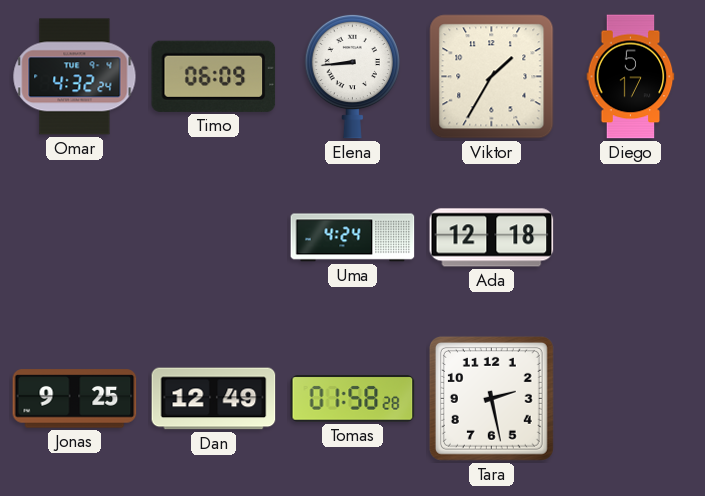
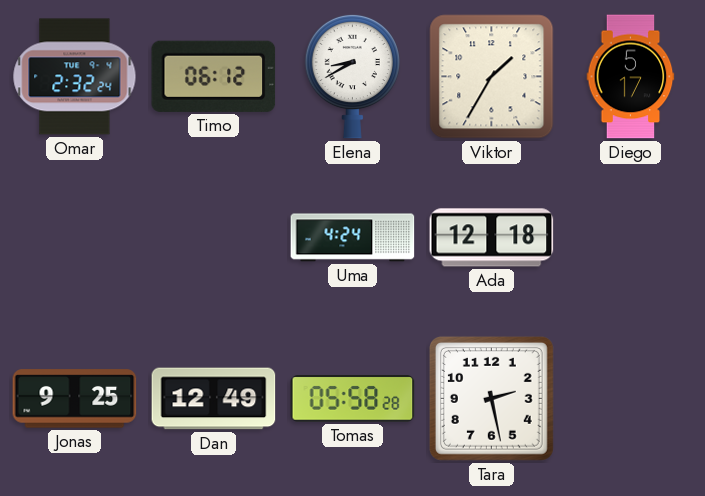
Omar: 4:32 -> 2:32 (75, 77)
Timo: 06:09 -> 06:12 (214, 76)
Elena: 8:44 -> 8:40 (352, 76)
Tomas: 01:58 -> 05:58 (353, 399)
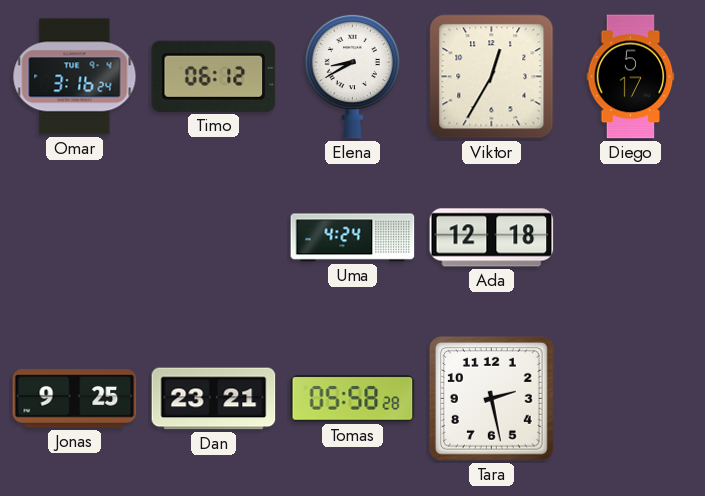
Omar: 2:32 -> 3:16 (75, 77)
Viktor: 1:35 -> 12:35 (492, 77)
Dan: 12:49 -> 23:21 (214, 399)
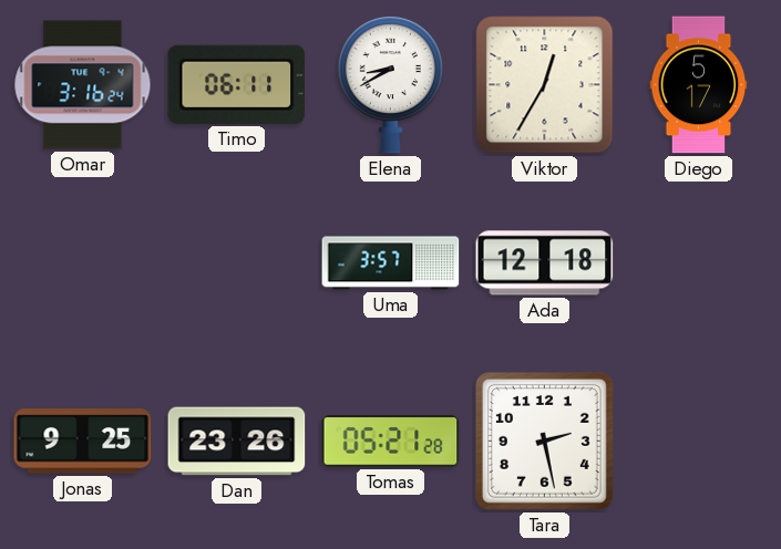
Timo: 06:12 -> 06:11 (237, 84)
Uma: 4:24 -> 3:57 (391, 263)
Dan: 23:21 -> 23:26 (237, 442)
Tomas: 05:58 -> 05:21 (391, 442)
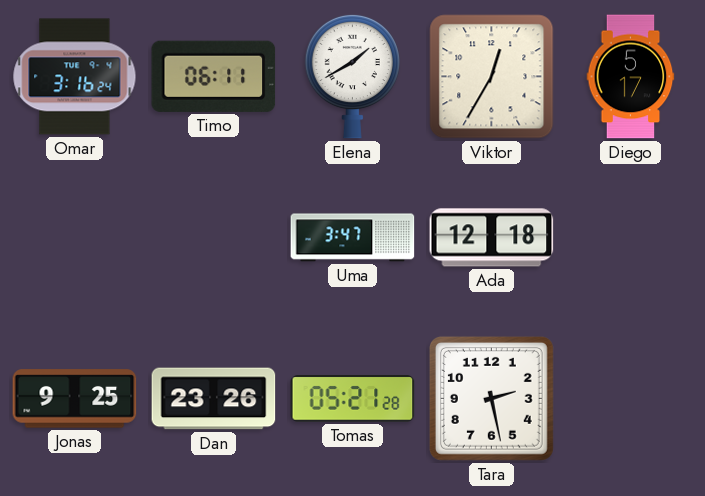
Elena: 8:40 -> 1:40 (352, 76)
Uma: 3:57 -> 3:47 (353, 238)
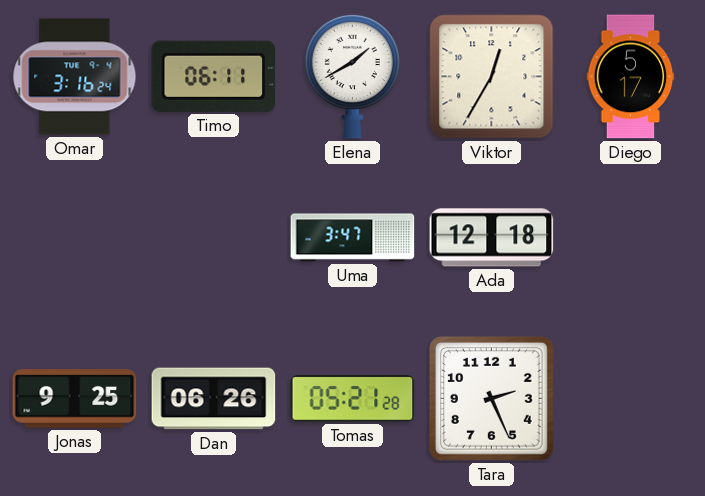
Dan: 23:26 -> 06:26 (214, 399)
Tara: 2:28 -> 2:26 (491, 398)
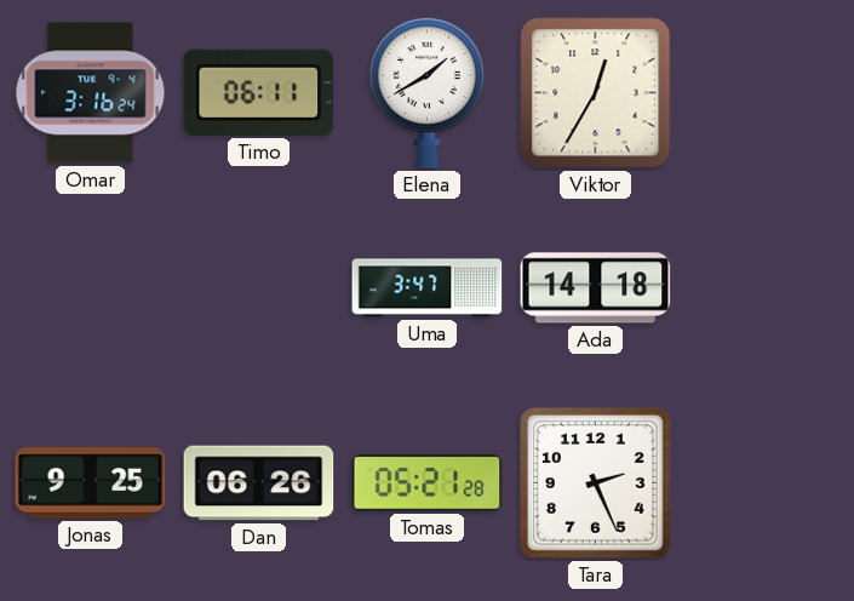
Diego: 5:17 -> none (631, 77)
Ada: 12:18 -> 14:18 (596, 288)
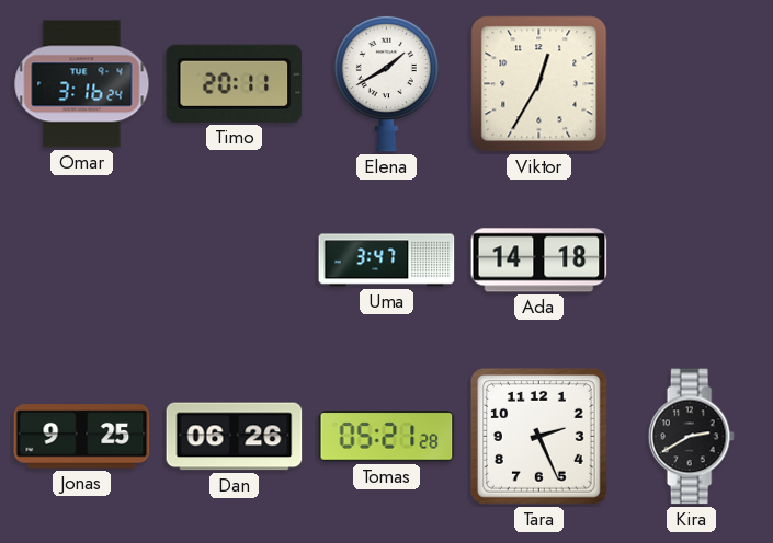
Timo: 06:11 -> 20:11 (235, 83)
Kira: none -> 2:40 (691, 437)
